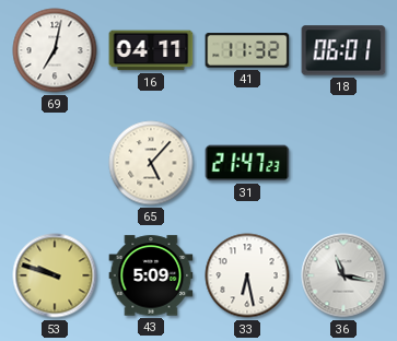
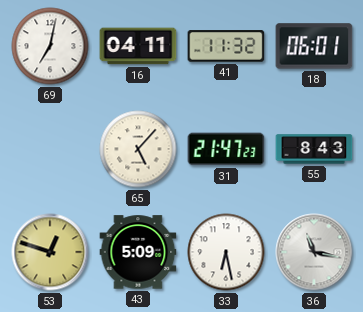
55: none -> 8:43 (314, 149)
53: 9:48 -> 12:48 (50, 252)
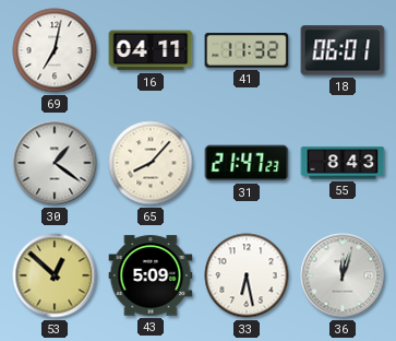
30: none -> 1:21 (55, 163)
65: 5:07 -> 8:07 (151, 163)
53: 12:48 -> 12:52 (55, 275)
36: 11:17 -> 12:03 (343, 275)
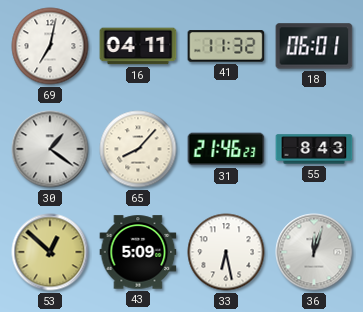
31: 21:47 -> 21:46 (226, 149)
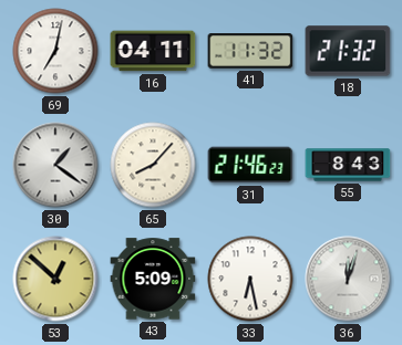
18: 06:01 -> 21:32 (348, 51)
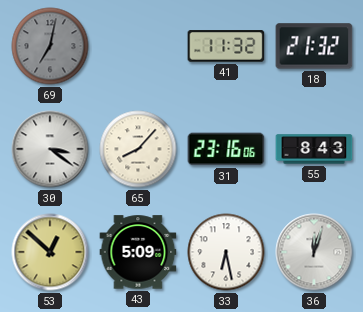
69 dial: white -> grey (50, 46)
16: 04:11 -> none (153, 51)
30: 1:21 -> 3:21 (50, 149)
31: 21:46 -> 23:16 (226, 149)
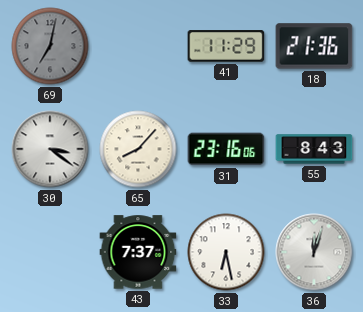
41: 11:32 -> 11:29 (226, 46)
18: 21:32 -> 21:36 (314, 46)
53: 12:52 -> none (50, 252)
43: 5:09 -> 7:37 (138, 252)
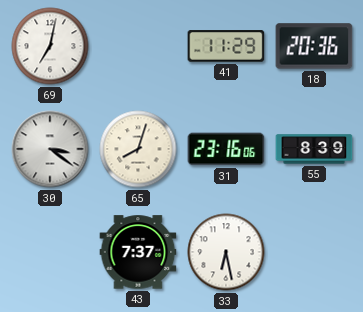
69 dial: grey -> white (50, 46)
18: 21:36 -> 20:36 (314, 46)
65: 8:07 -> 8:03 (138, 149)
55: 8:43 -> 8:39 (314, 149)
36: 12:03 -> none (314, 252)
